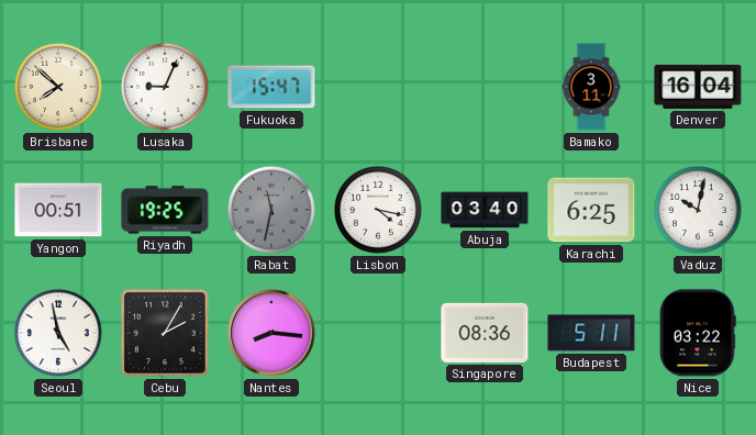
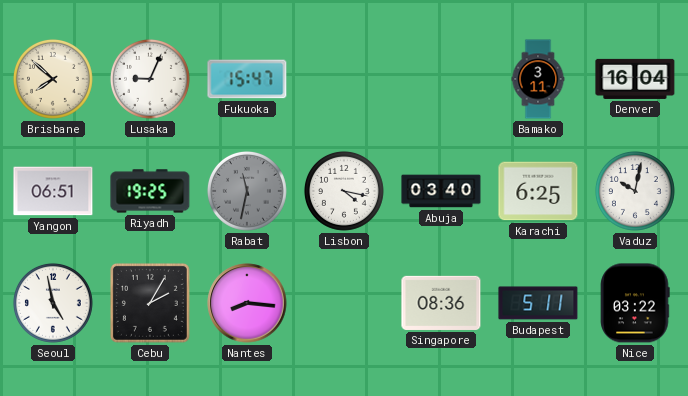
Yangon: 00:51 -> 06:51 (53, 191)
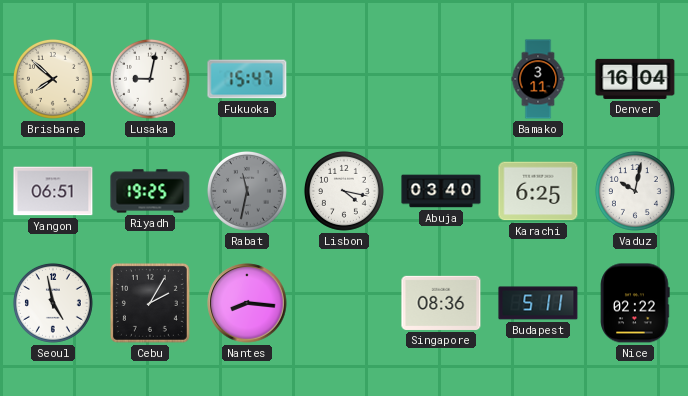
Lusaka: 9:04 -> 9:02 (150, 79)
Nice: 03:22 -> 02:22 (635, 303)
